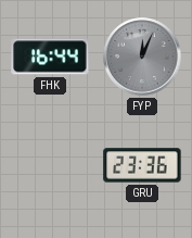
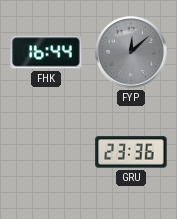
FYP: 12:04 -> 12:08 (131, 52)
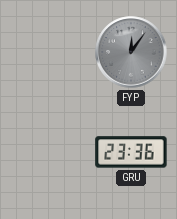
FHK: 16:44 -> none (46, 52)
FYP: 12:08 -> 12:06 (131, 52)
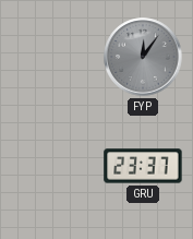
GRU: 23:36 -> 23:37 (143, 166)
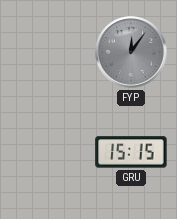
GRU: 23:37 -> 15:15 (131, 152)
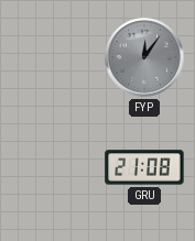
GRU: 15:15 -> 21:08 (144, 167)
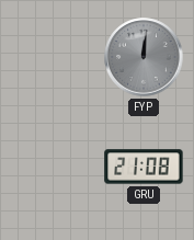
FYP: 12:06 -> 12:01 (144, 57)
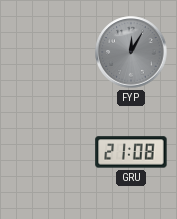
FYP: 12:01 -> 12:05 (131, 52)
